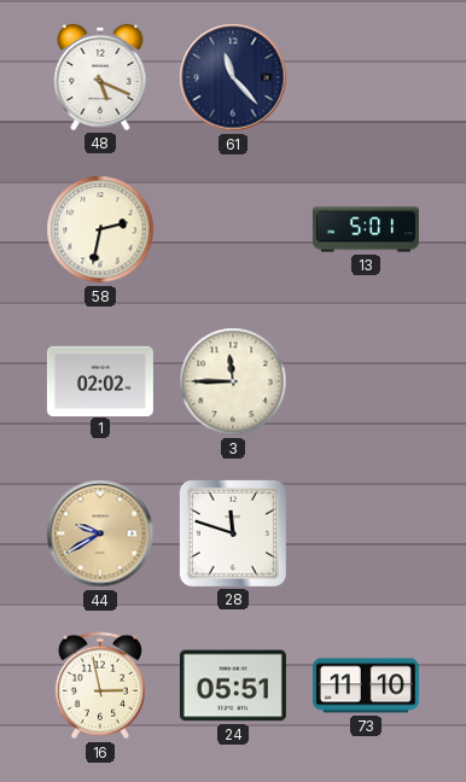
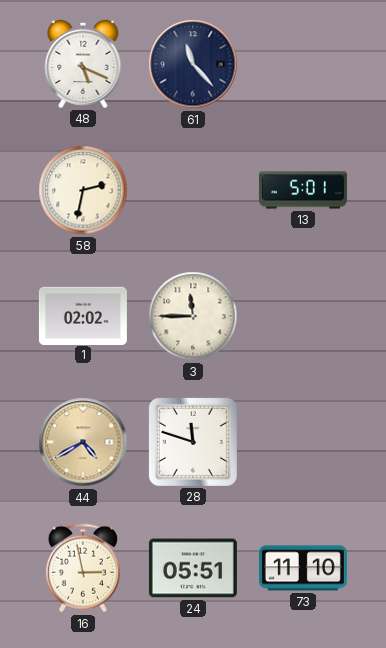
44: 9:40 -> 4:40 (83, 442)
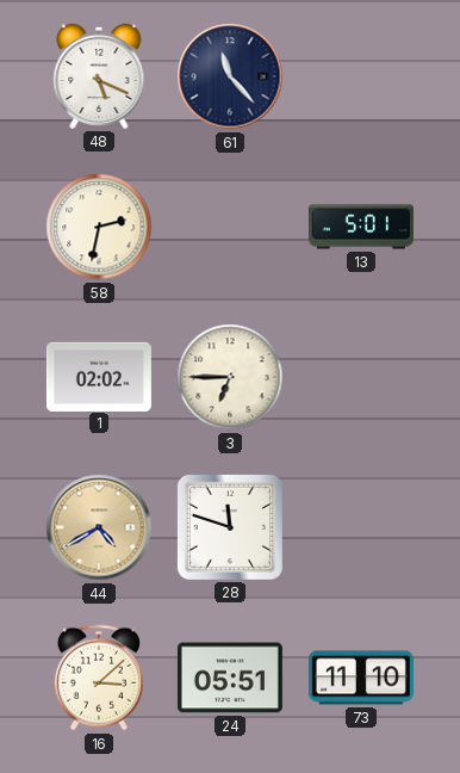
3: 11:45 -> 6:45 (230, 377)
16: 2:58 -> 3:08 (99, 678)
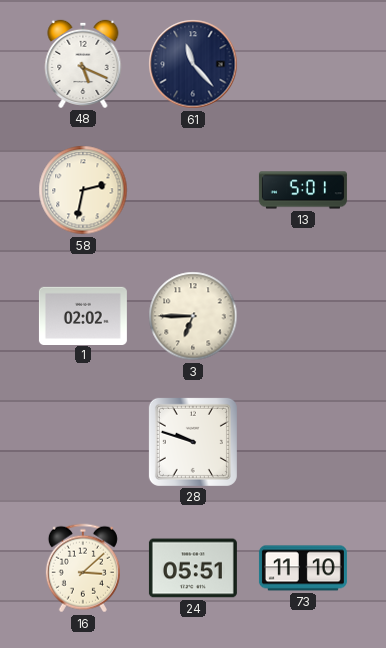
44: 4:40 -> none (99, 527)
28: 11:48 -> 9:48 (193, 442)
